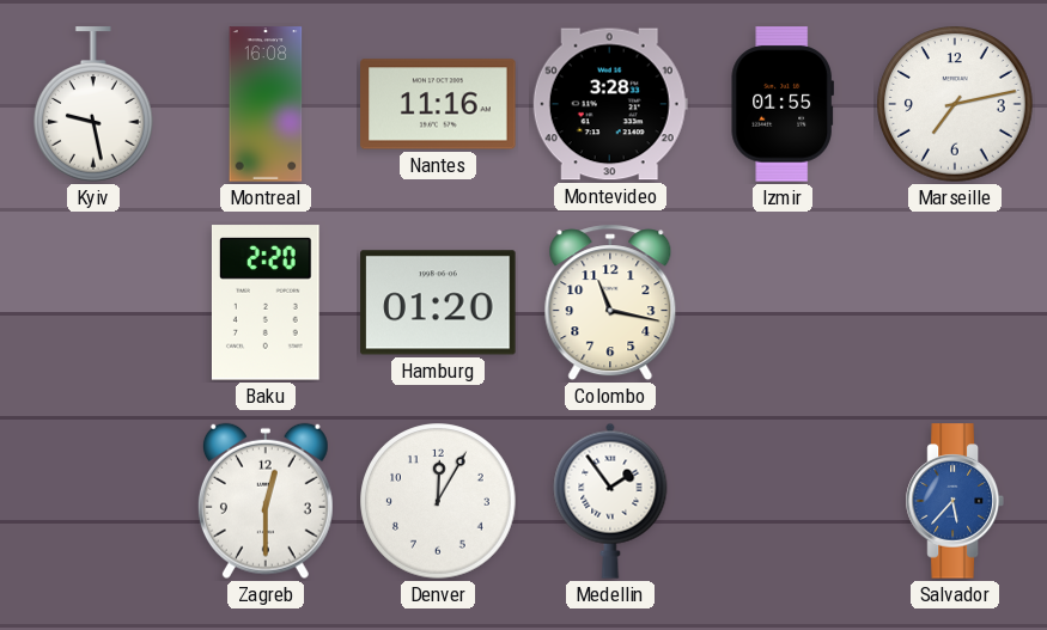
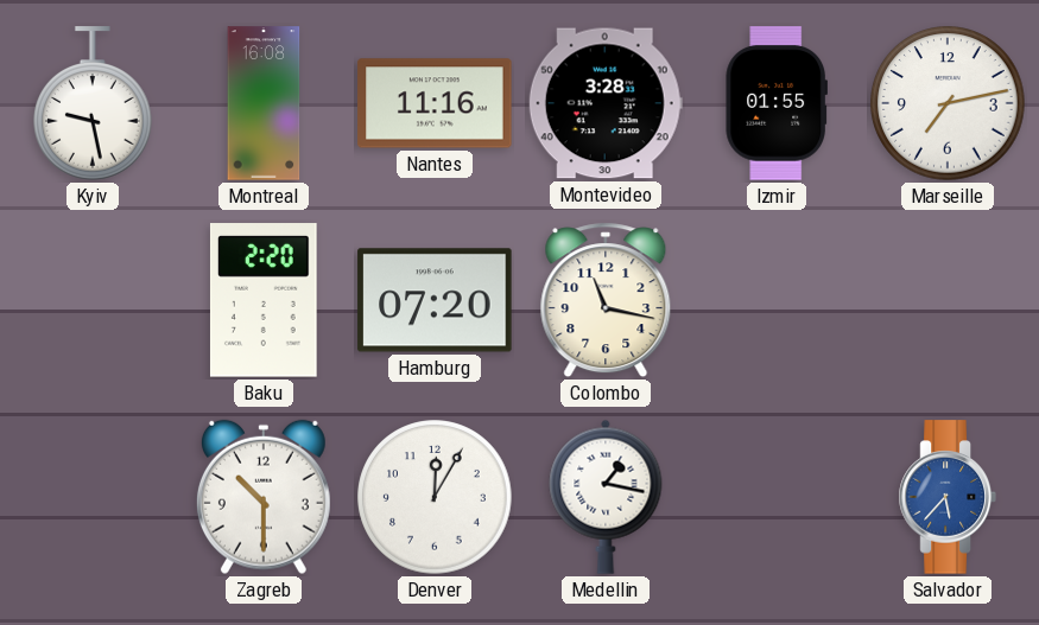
Hamburg: 01:20 -> 07:20 (435, 300)
Zagreb: 12:30 -> 10:30 (264, 497)
Medellin: 1:54 -> 1:17 (606, 497)
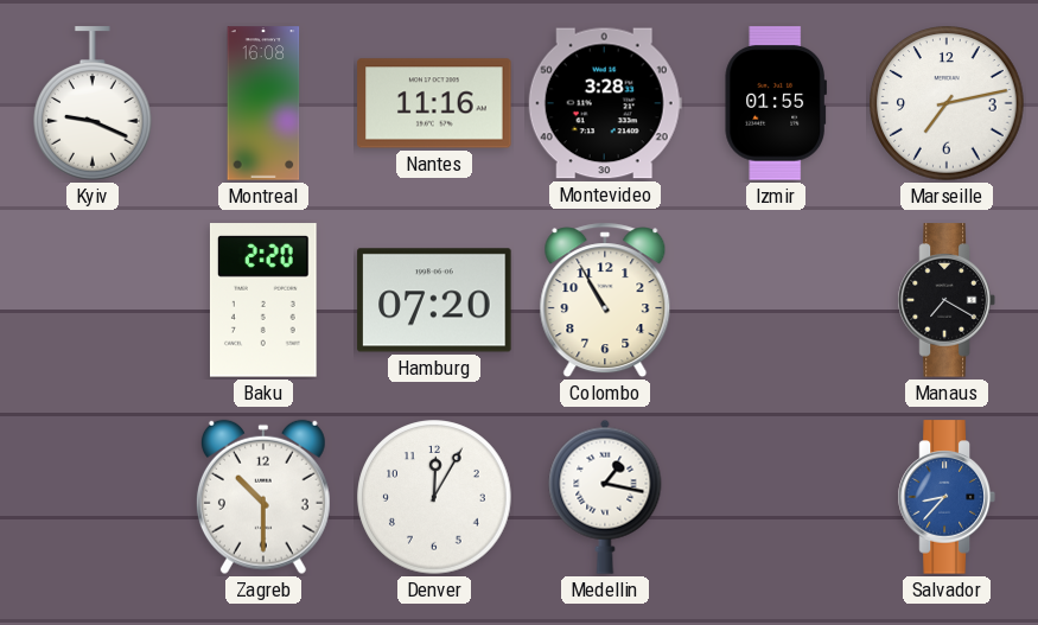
Kyiv: 9:28 -> 9:19 (94, 103)
Colombo: 11:17 -> 10:55 (605, 300)
Manaus: none -> 7:20 (947, 300)
Salvador: 5:37 -> 8:37 (947, 497)
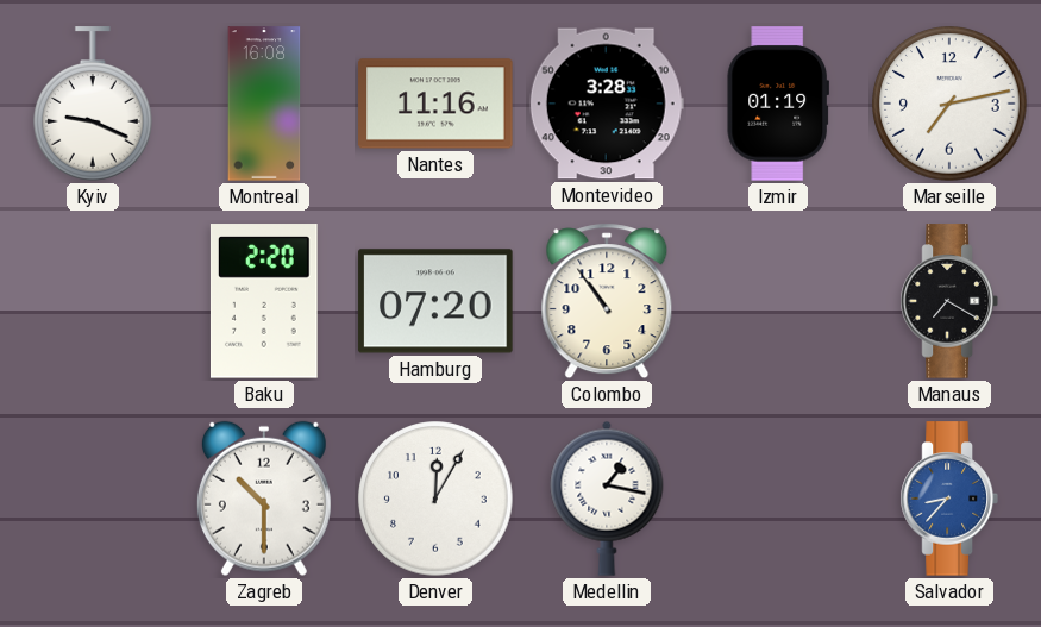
Izmir: 01:55 -> 01:19 (777, 104)
Colombo: 10:55 -> 10:54 (607, 301)
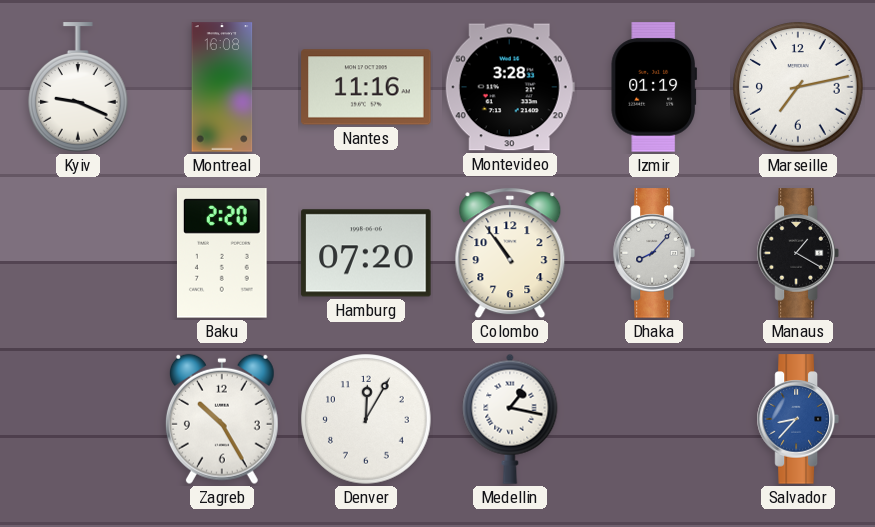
Dhaka: none -> 8:07 (654, 253)
Manaus: 7:20 -> 1:20 (798, 253)
Zagreb: 10:30 -> 10:25 (222, 419)
